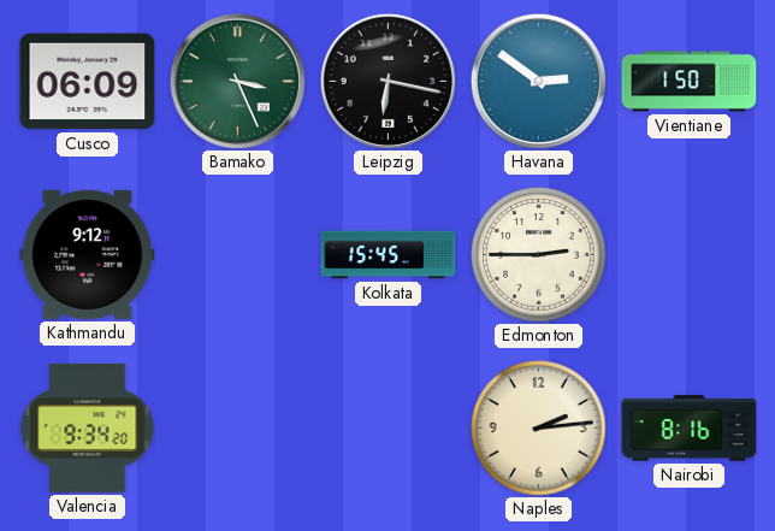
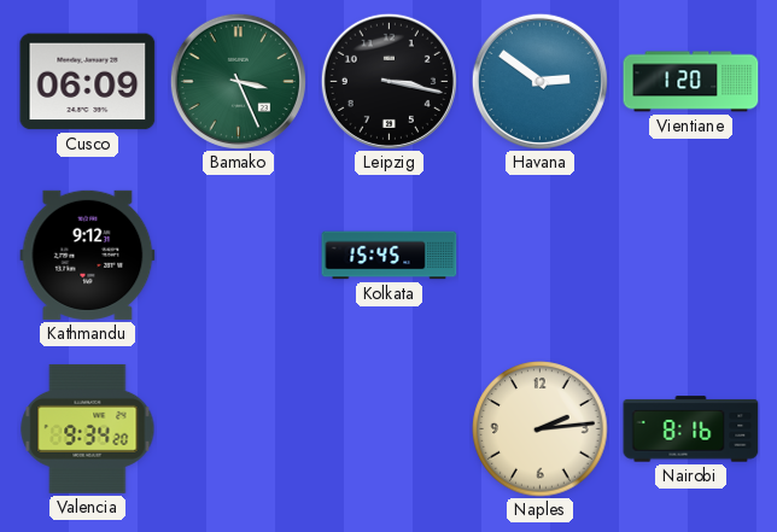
Leipzig: 6:17 -> 3:17 (388, 81)
Vientiane: 1:50 -> 1:20 (691, 82)
Edmonton: 2:45 -> none (539, 255)
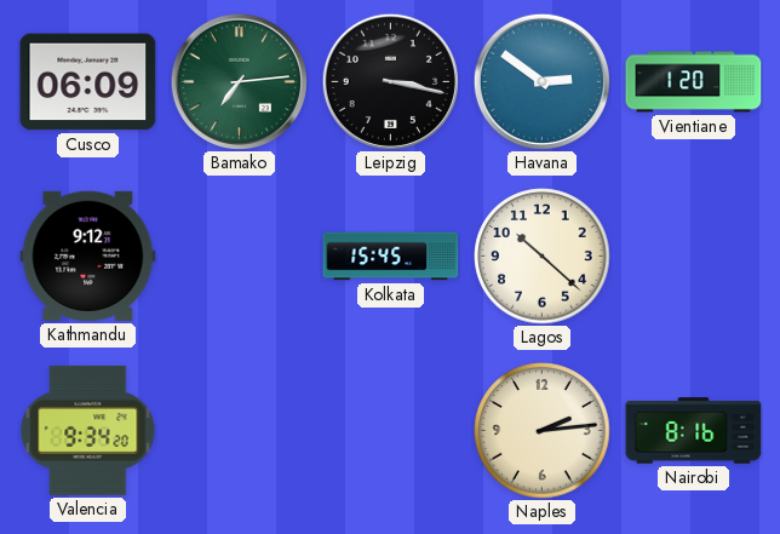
Bamako: 3:26 -> 7:14 (239, 81)
Lagos: none -> 10:22 (543, 257)
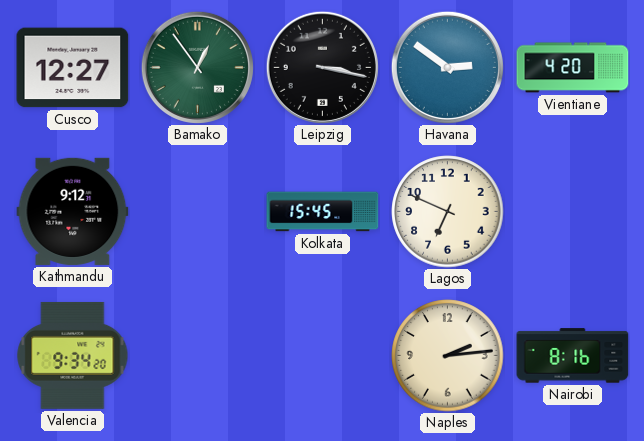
Cusco: 06:09 -> 12:27 (73, 68)
Bamako: 7:14 -> 12:54 (197, 67)
Vientiane: 1:20 -> 4:20 (573, 68)
Lagos: 10:22 -> 6:49 (448, 212)
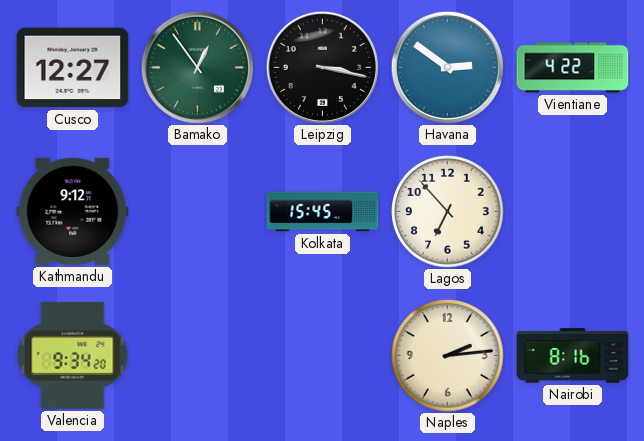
Vientiane: 4:20 -> 4:22 (573, 68)
Lagos: 6:49 -> 6:53 (448, 212)
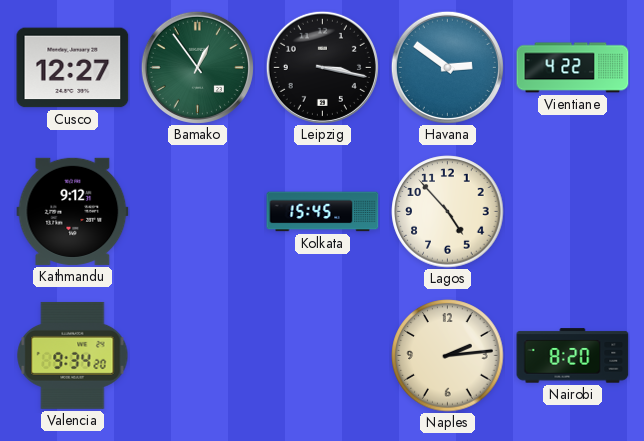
Lagos: 6:53 -> 4:53 (448, 212)
Nairobi: 8:16 -> 8:20 (573, 356)
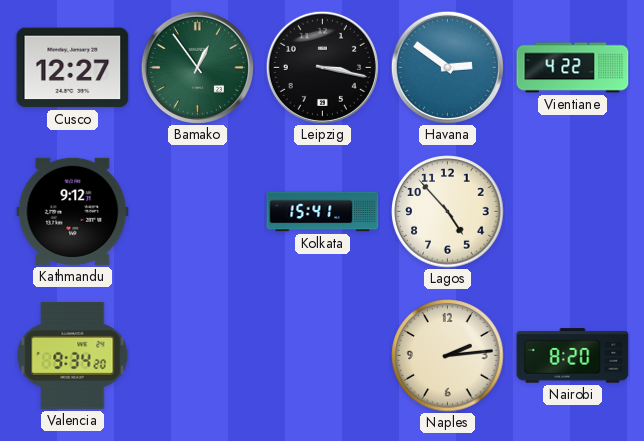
Kolkata: 15:45 -> 15:41 (323, 212)
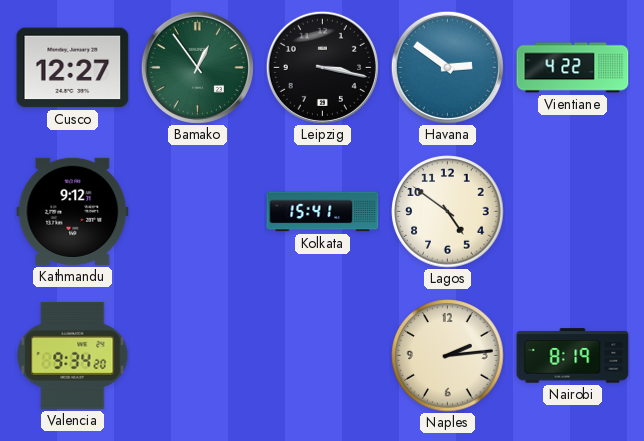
Lagos: 4:53 -> 4:51 (448, 212)
Nairobi: 8:20 -> 8:19 (573, 356)
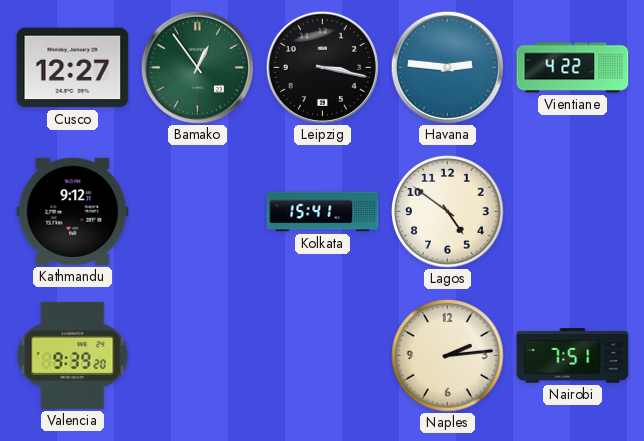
Havana: 2:51 -> 2:46 (447, 67)
Valencia: 9:34 -> 9:39 (73, 355)
Nairobi: 8:19 -> 7:51 (573, 356)
